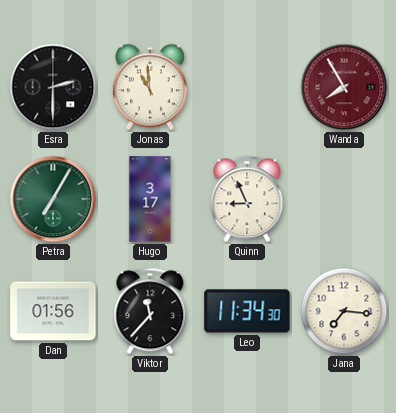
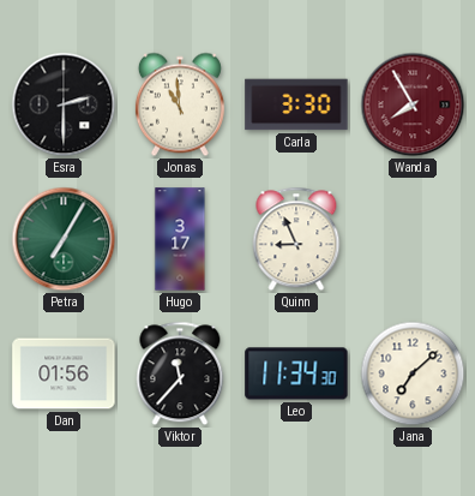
Carla: none -> 3:30 (296, 104)
Jana: 7:16 -> 7:08 (413, 374)
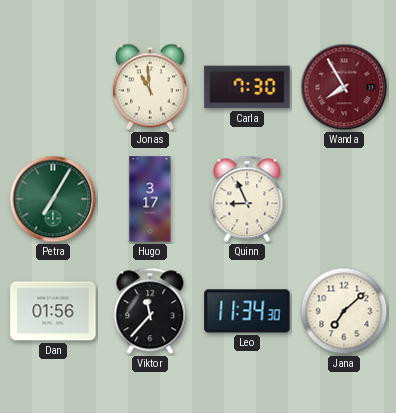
Esra: 2:30 -> none (64, 104)
Carla: 3:30 -> 7:30 (247, 87)
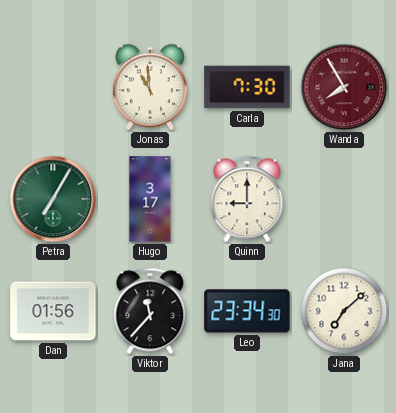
Quinn: 8:56 -> 9:00 (247, 199)
Leo: 11:34 -> 23:34 (247, 311)
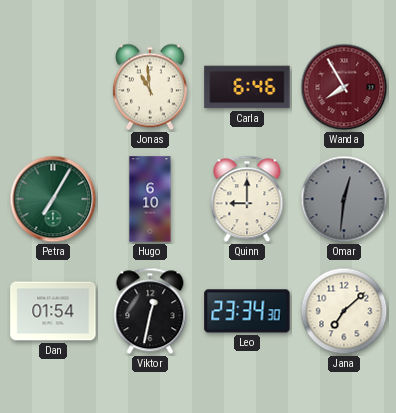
Carla: 7:30 -> 6:46 (247, 87)
Hugo: 3:17 -> 6:10 (150, 199)
Omar: none -> 12:31 (344, 199)
Dan: 01:56 -> 01:54 (53, 311)
Viktor: 11:37 -> 12:32 (150, 311)
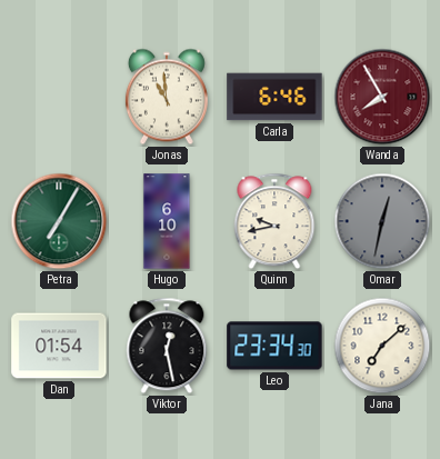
Quinn: 9:00 -> 9:43 (274, 221)
Omar: 12:31 -> 12:32 (382, 221)
Viktor: 12:32 -> 12:28 (167, 346)
